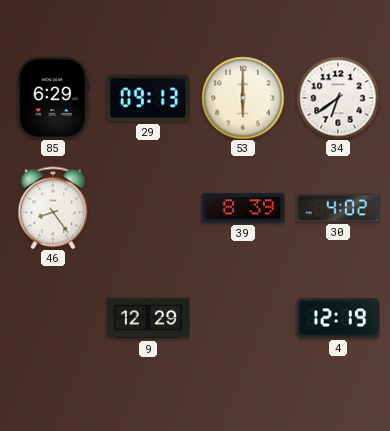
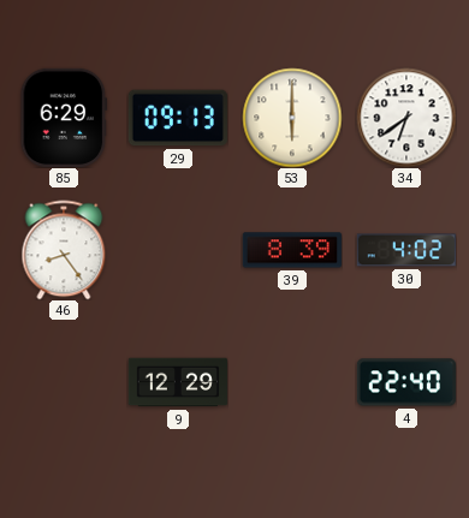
4: 12:19 -> 22:40 (405, 382)
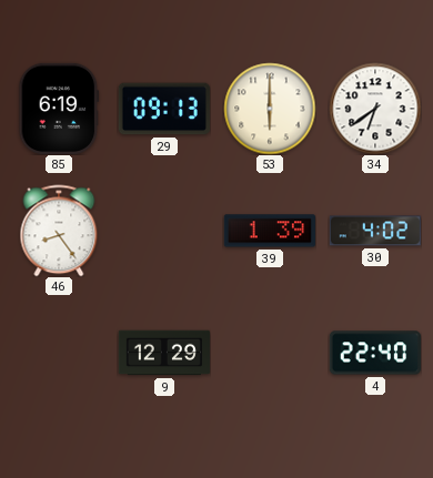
85: 6:29 -> 6:19 (59, 109)
39: 8:39 -> 1:39 (270, 231)
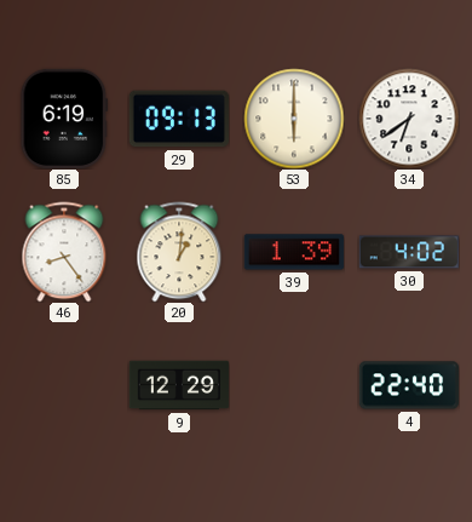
20: none -> 1:01 (179, 252)
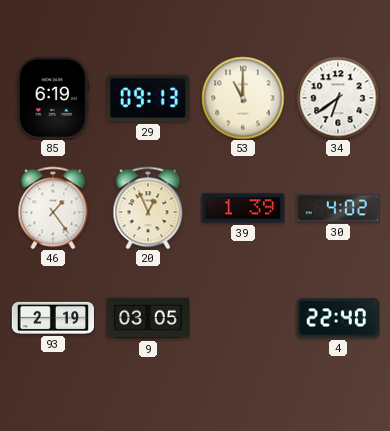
53: 6:00 -> 11:00 (243, 98)
46: 8:24 -> 1:24 (53, 208)
20: 1:01 -> 12:56 (148, 208)
93: none -> 2:19 (52, 318)
9: 12:29 -> 03:05 (147, 318)
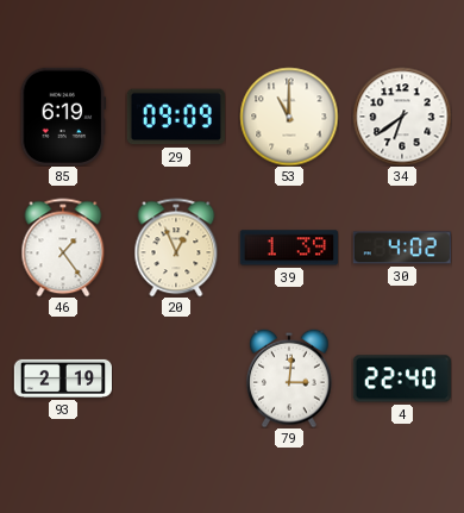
29: 09:13 -> 09:09 (176, 117)
9: 03:05 -> none (147, 318)
79: none -> 3:01 (289, 379)
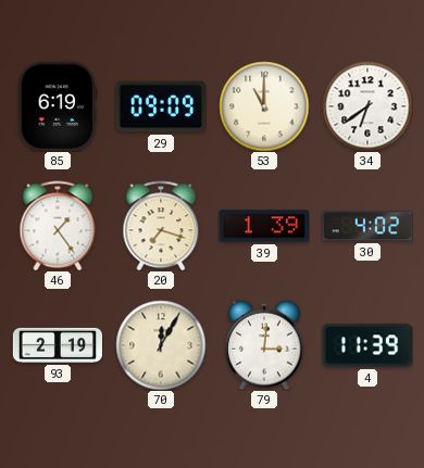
20: 12:56 -> 7:18 (161, 226)
70: none -> 12:05 (161, 345)
4: 22:40 -> 11:39 (366, 345)
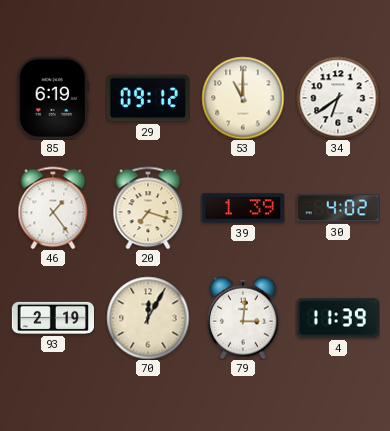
29: 09:09 -> 09:12 (148, 98)
